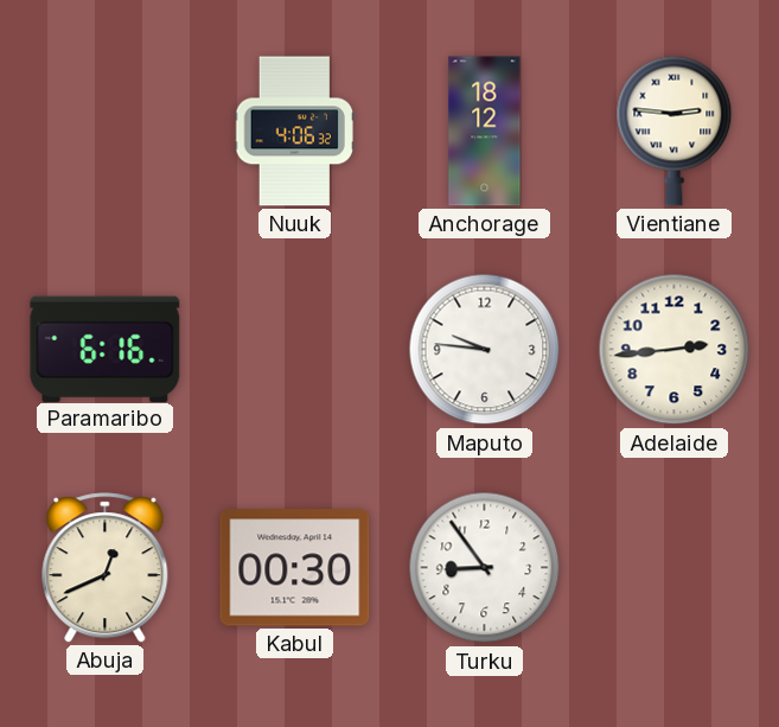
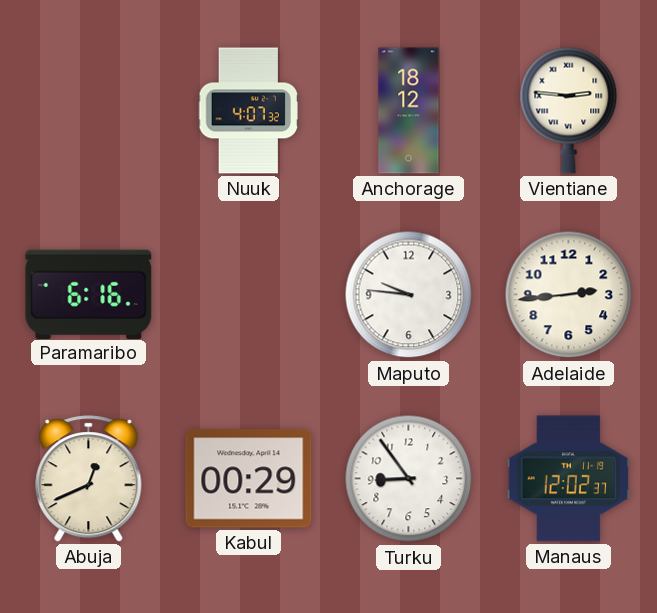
Nuuk: 4:06 -> 4:07 (248, 111)
Kabul: 00:30 -> 00:29 (249, 479)
Manaus: none -> 12:02 (569, 479)
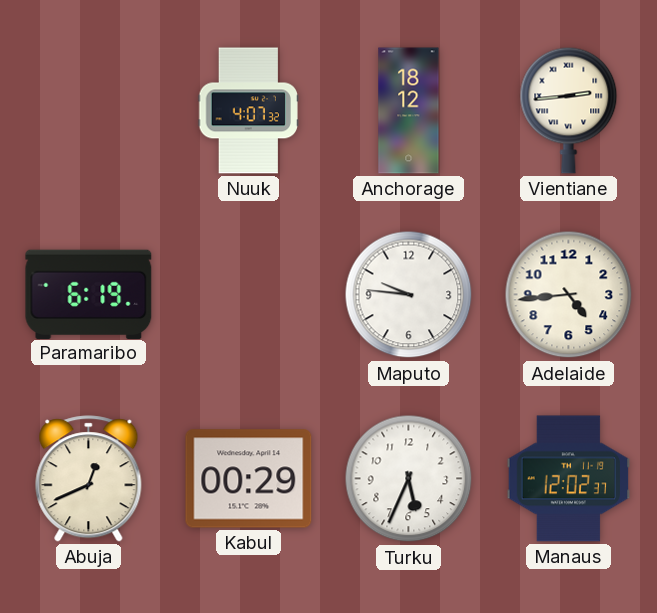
Vientiane: 2:46 -> 2:44 (569, 110)
Paramaribo: 6:16 -> 6:19 (89, 294)
Adelaide: 2:44 -> 4:44 (569, 295)
Turku: 8:54 -> 5:34 (409, 479)
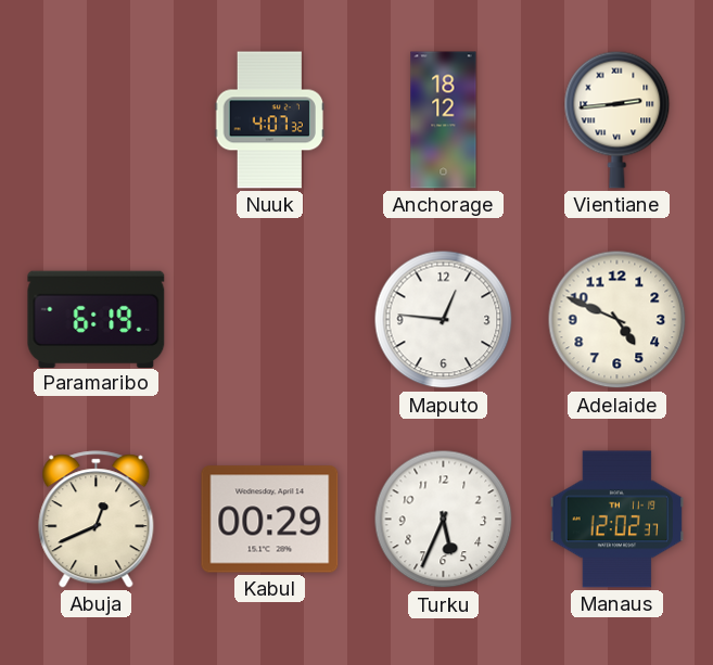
Maputo: 9:46 -> 12:46 (444, 320)
Adelaide: 4:44 -> 4:49 (617, 320)
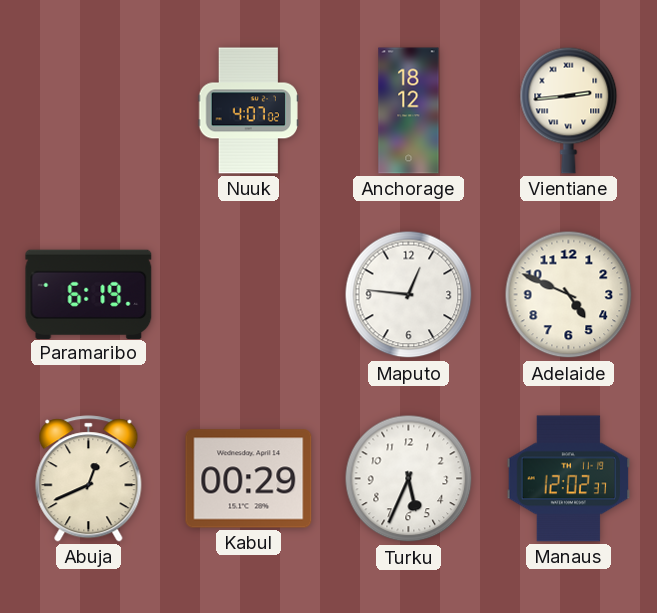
Nuuk: 4:07:32 -> 4:07:02 (248, 111)
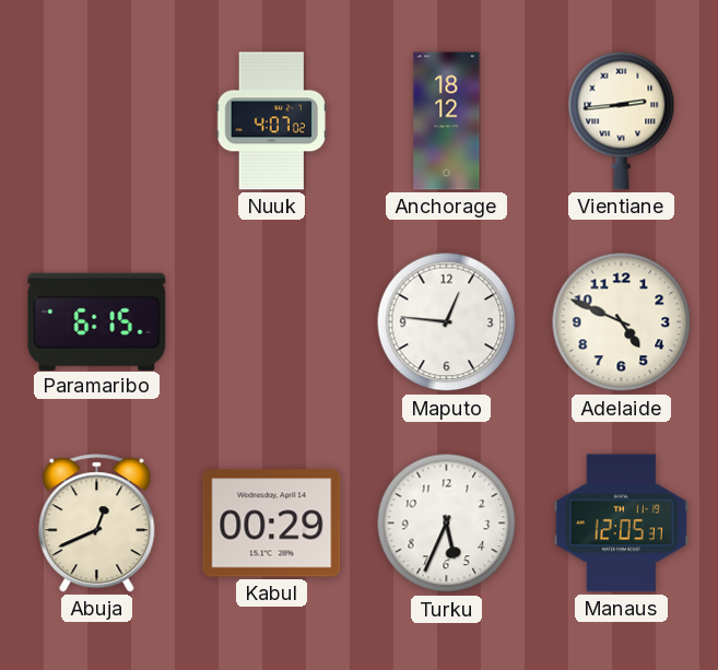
Paramaribo: 6:19 -> 6:15 (97, 321)
Manaus: 12:02 -> 12:05 (622, 524)
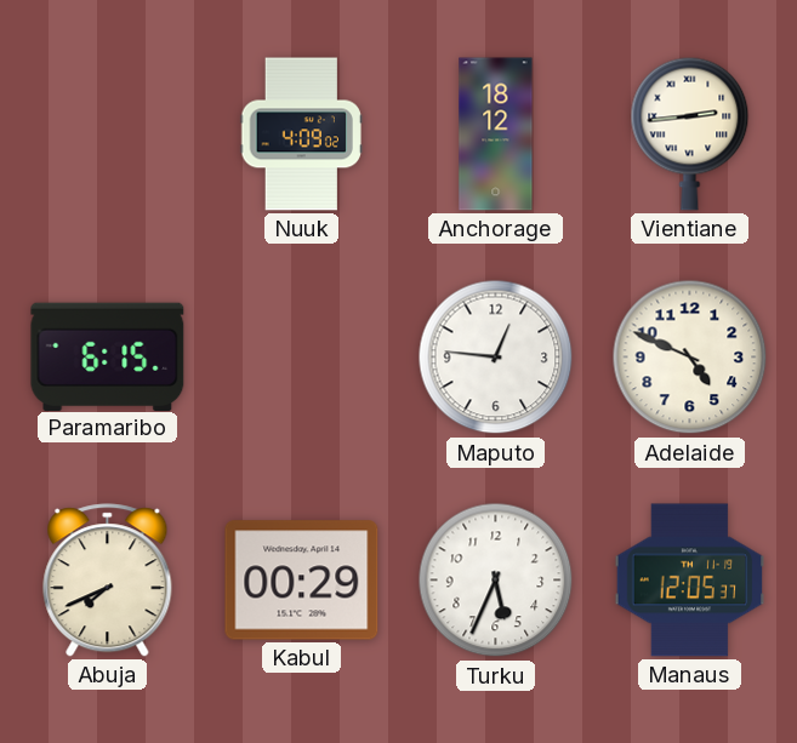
Nuuk: 4:07 -> 4:09 (301, 135)
Abuja: 12:41 -> 7:41 (108, 581)
